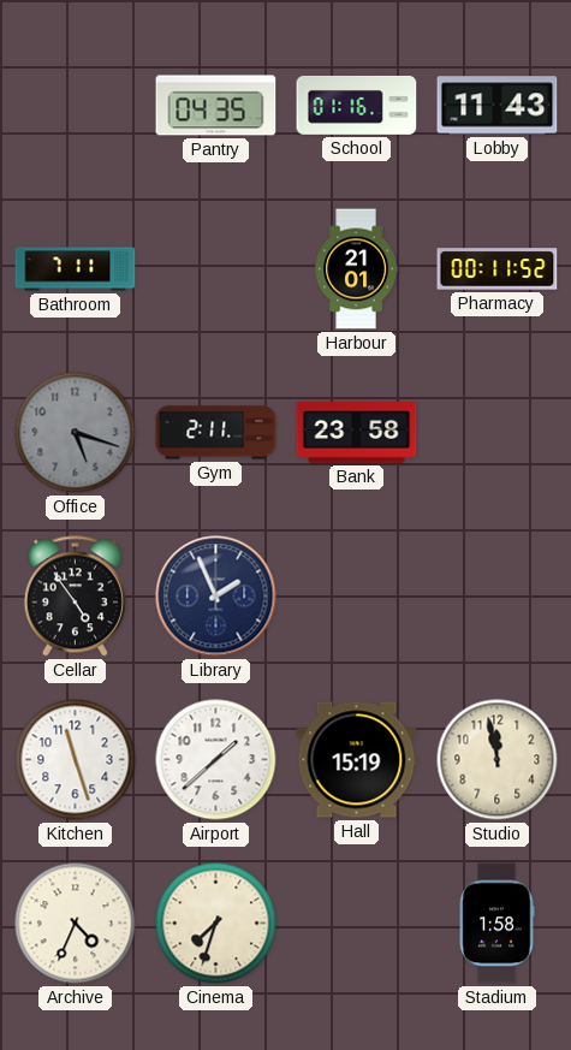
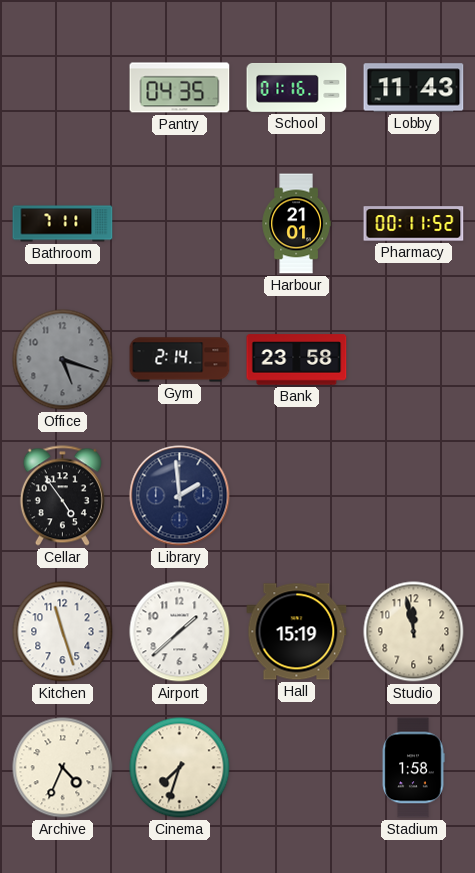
Gym: 2:11 -> 2:14 (180, 360)
Library: 1:56 -> 1:59 (180, 496)
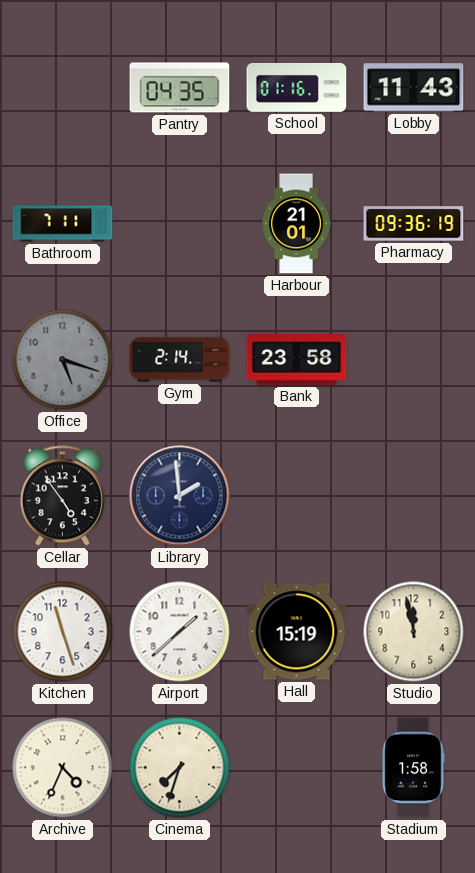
Pharmacy: 00:11 -> 09:36 (414, 224)
